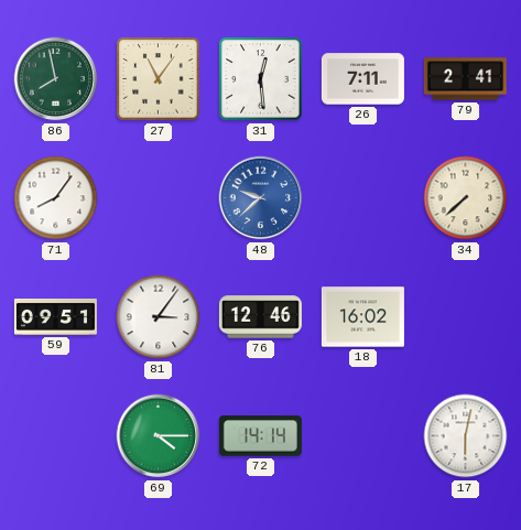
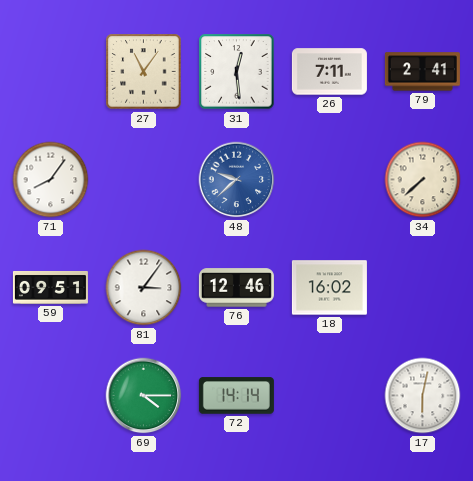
86: 7:58 -> none (56, 79)
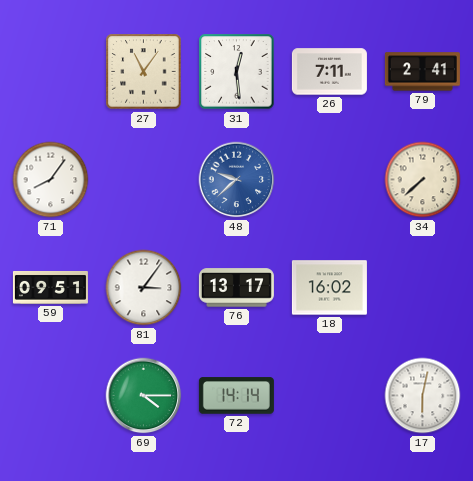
76: 12:46 -> 13:17 (236, 288)
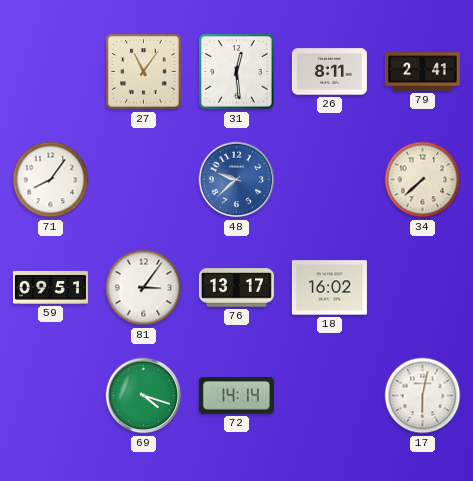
26: 7:11 -> 8:11 (329, 72)
69: 4:15 -> 4:18 (144, 396)
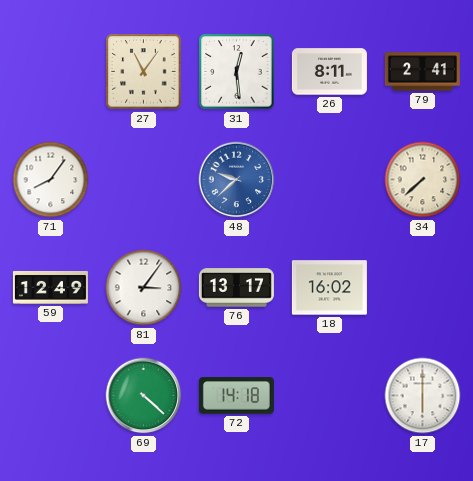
59: 09:51 -> 12:49 (50, 288)
69: 4:18 -> 4:22 (144, 396)
72: 14:14 -> 14:18 (236, 396)
17: 6:02 -> 6:00 (423, 396)
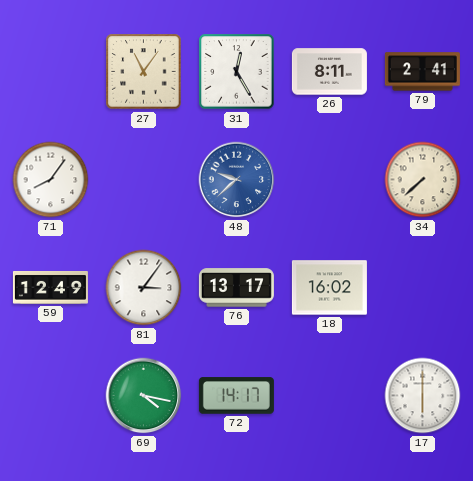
31: 12:29 -> 12:25 (237, 72)
69: 4:22 -> 4:17 (144, 396)
72: 14:18 -> 14:17 (236, 396)
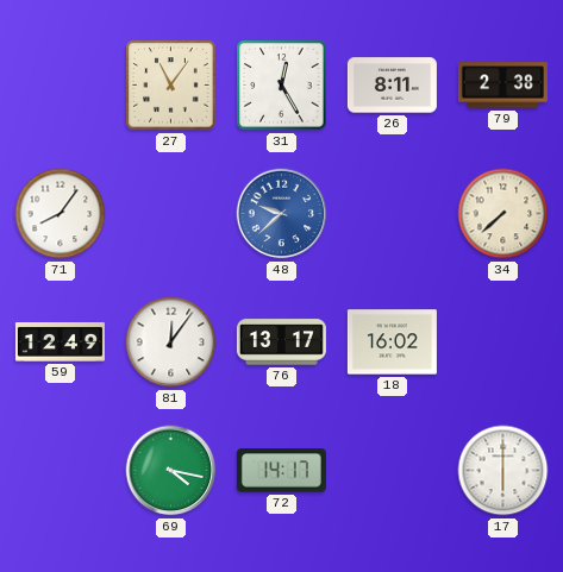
79: 2:41 -> 2:38 (502, 86)
81: 3:06 -> 12:06 (171, 342)
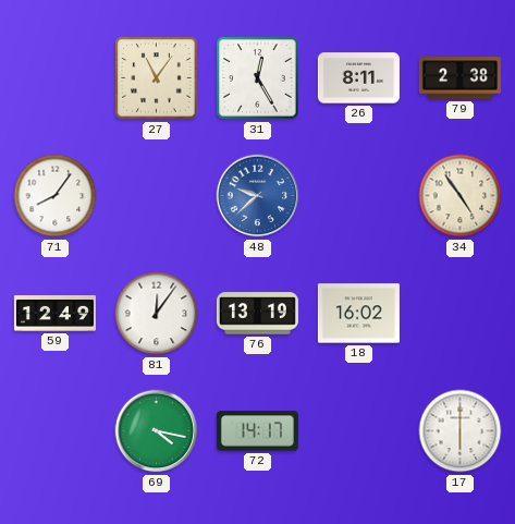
34: 7:38 -> 4:54 (461, 196)
76: 13:17 -> 13:19 (257, 314)
